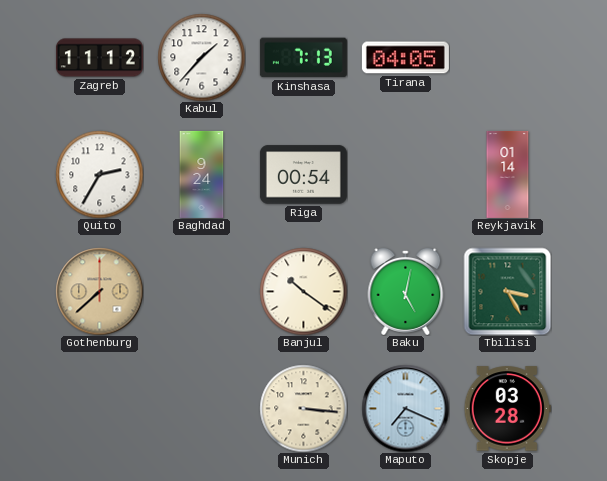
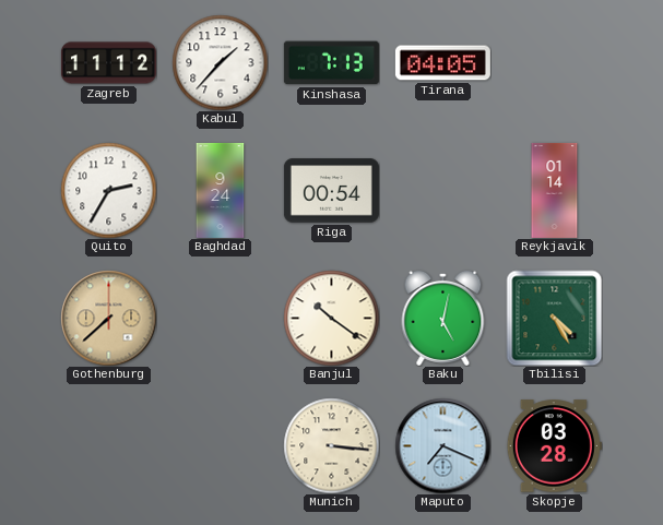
Tbilisi: 3:25 -> 4:25 (554, 318)
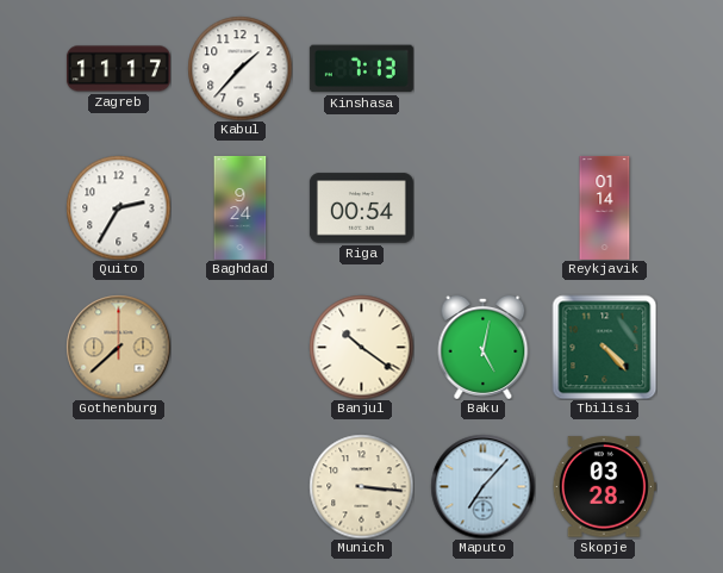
Zagreb: 11:12 -> 11:17 (118, 69)
Tirana: 04:05 -> none (442, 63)
Tbilisi: 4:25 -> 4:23 (604, 347)
Maputo: 7:19 -> 7:07 (482, 486)
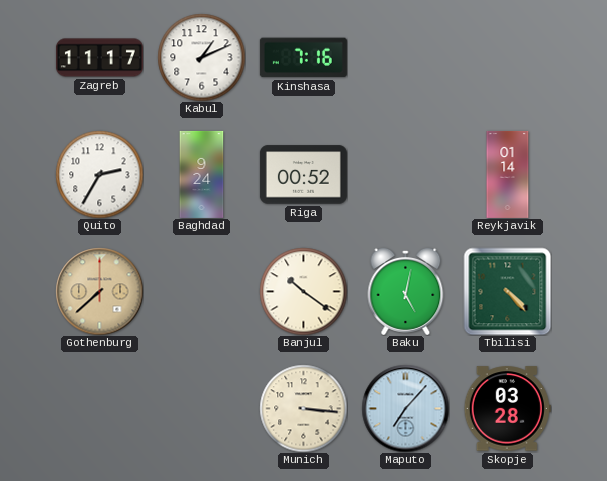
Kabul: 1:37 -> 1:11 (201, 57)
Kinshasa: 7:13 -> 7:16 (303, 58)
Riga: 00:54 -> 00:52 (303, 175)
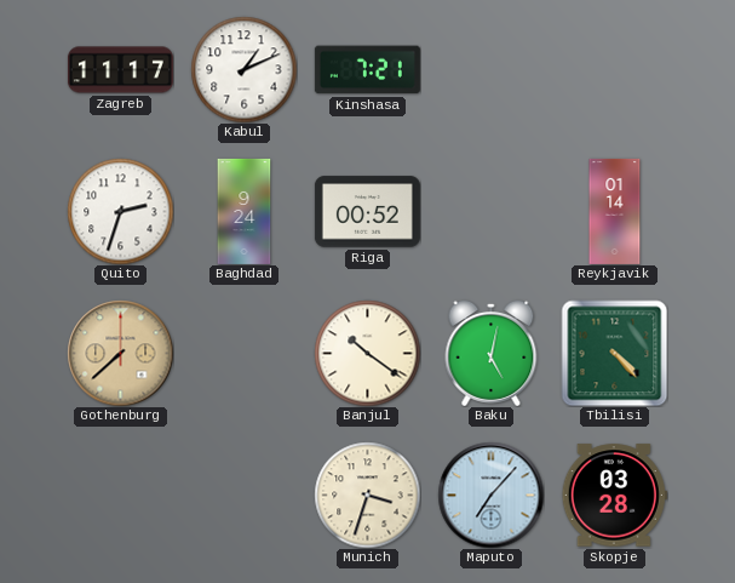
Kinshasa: 7:16 -> 7:21 (367, 70)
Quito: 2:35 -> 2:33 (120, 211)
Munich: 3:16 -> 3:33 (367, 495)
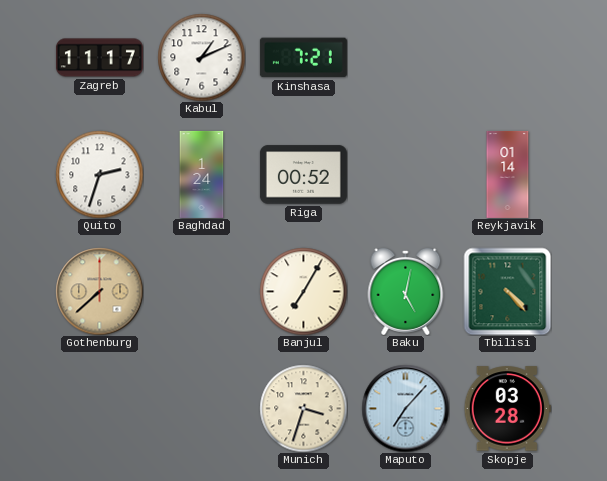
Baghdad: 9:24 -> 1:24 (202, 174)
Banjul: 10:21 -> 7:05 (303, 291)
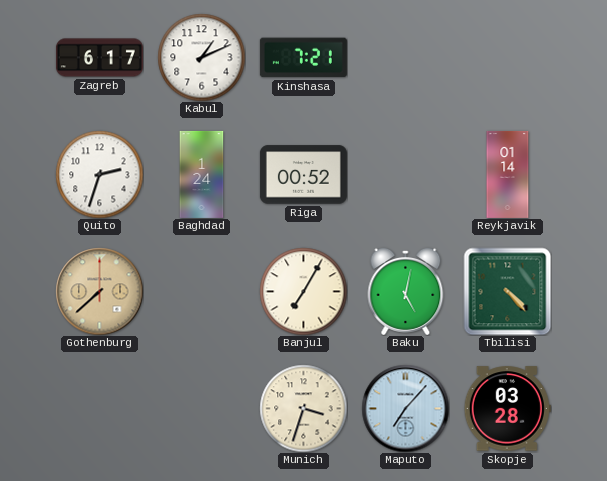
Zagreb: 11:17 -> 6:17 (99, 58)
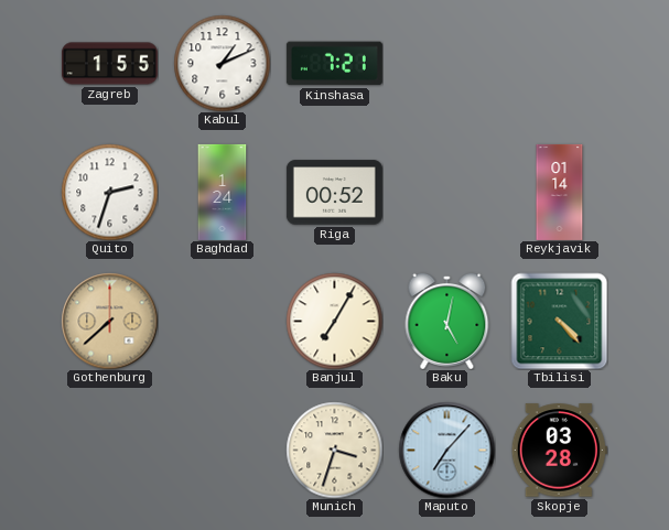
Zagreb: 6:17 -> 1:55 (109, 64)
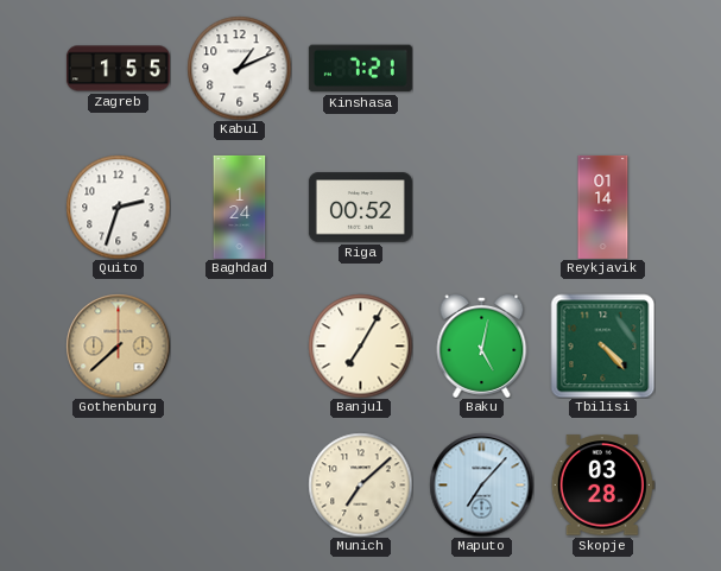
Munich: 3:33 -> 7:08 (360, 484)
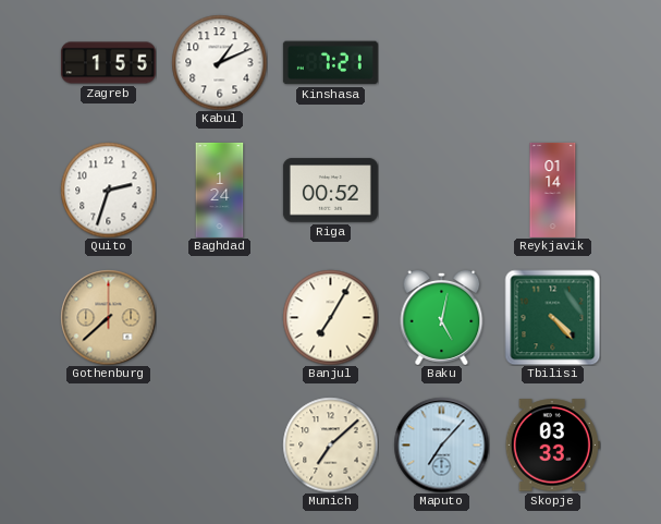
Skopje: 03:28 -> 03:33 (552, 446)
